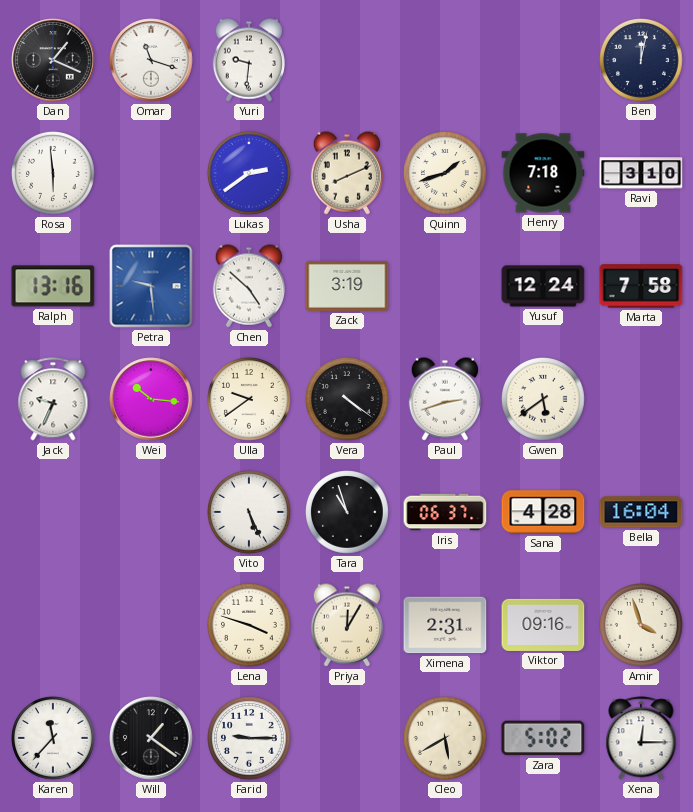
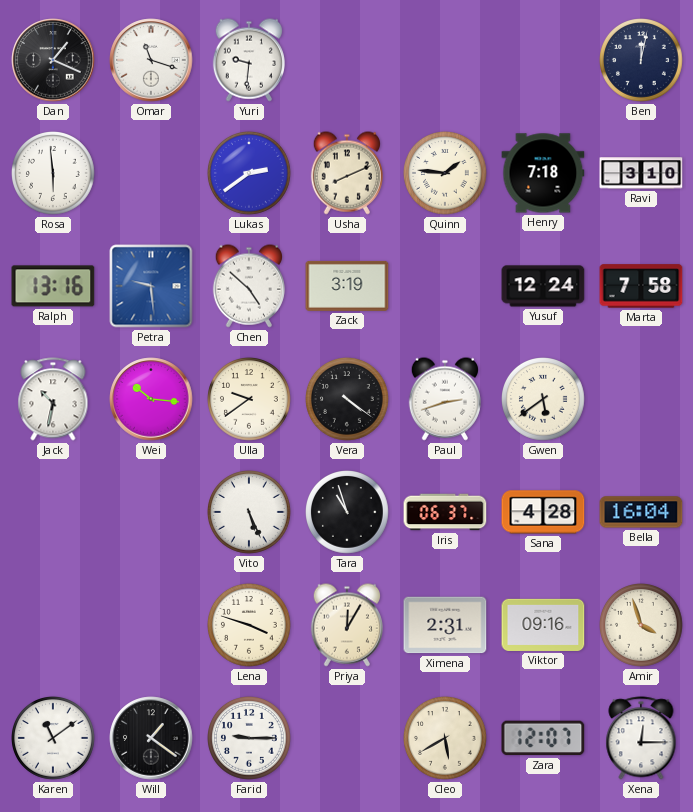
Quinn: 1:42 -> 1:46 (446, 174)
Jack: 9:34 -> 10:32 (53, 399)
Karen: 11:37 -> 11:09 (54, 739)
Zara: 5:02 -> 12:07 (543, 738)
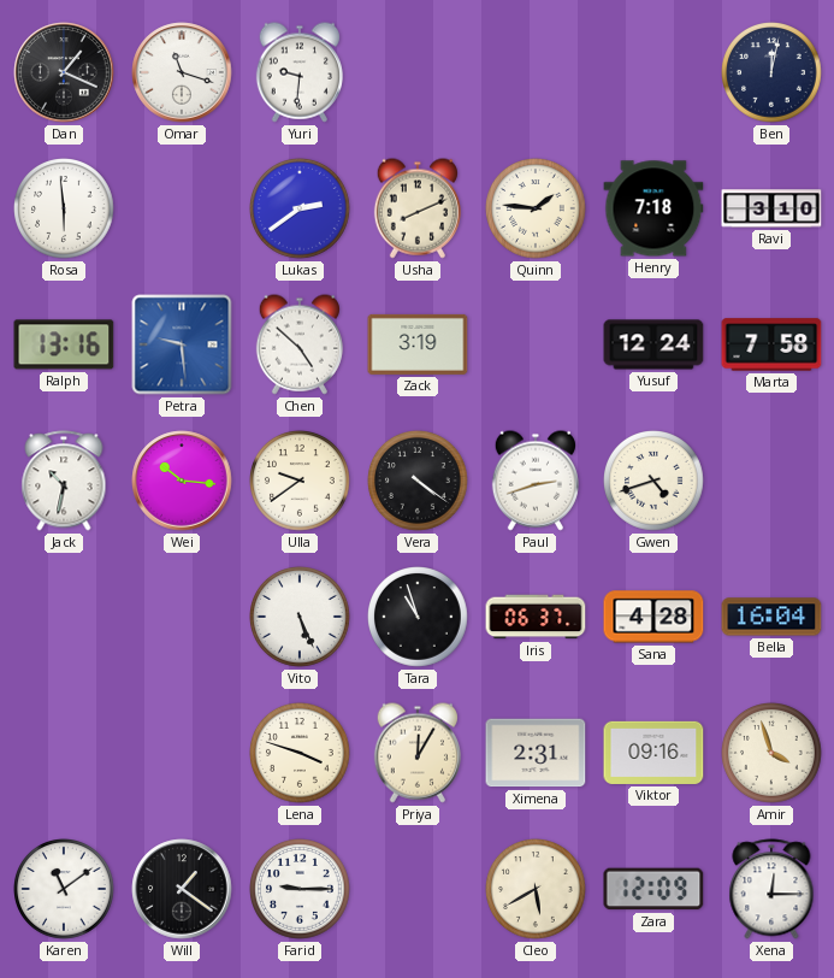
Gwen: 5:39 -> 4:42 (655, 482)
Zara: 12:07 -> 12:09 (653, 889)
